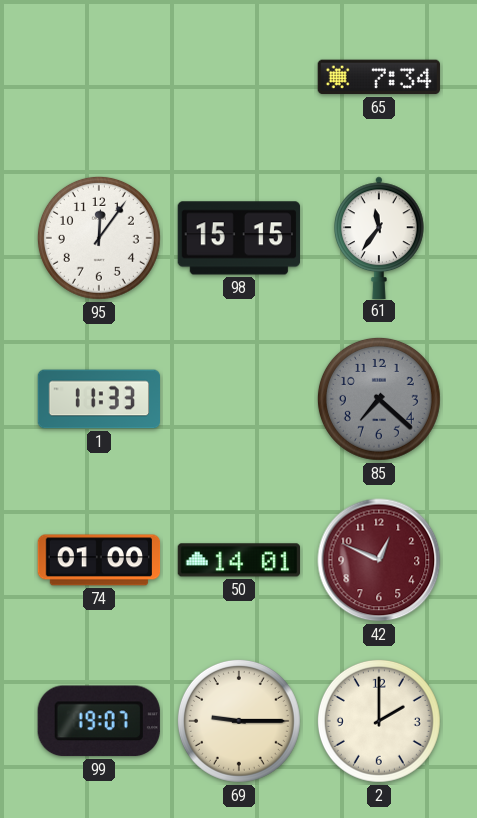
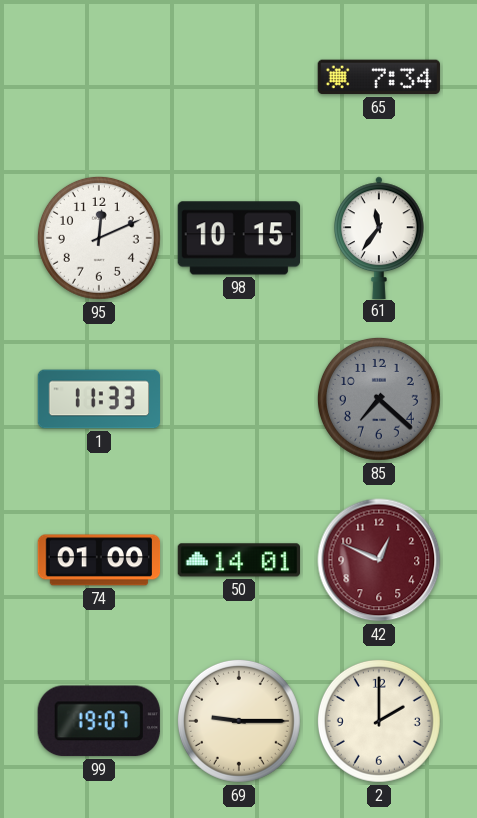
95: 12:06 -> 12:11 (99, 238)
98: 15:15 -> 10:15 (238, 238)
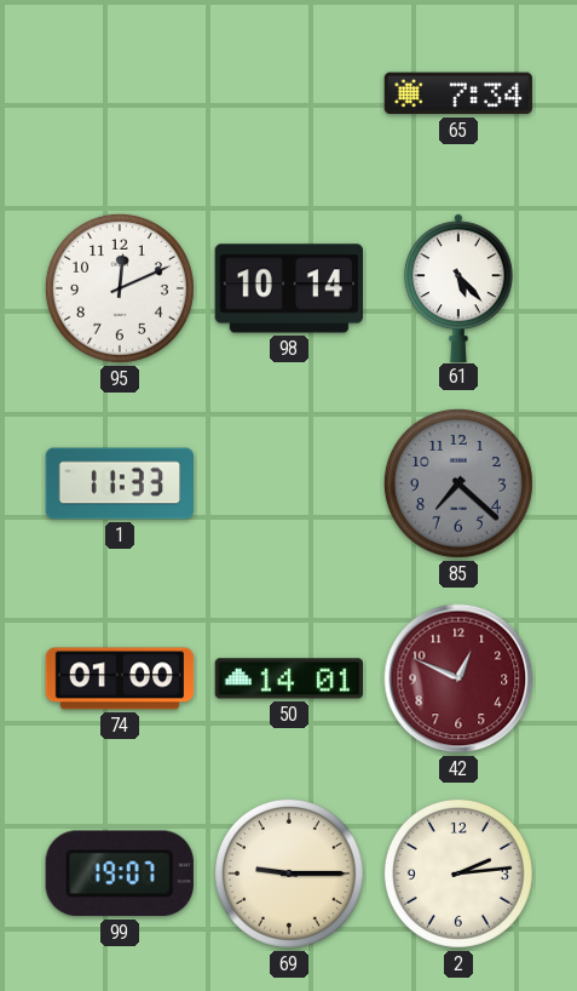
98: 10:15 -> 10:14 (288, 288)
61: 11:36 -> 5:23 (460, 287)
2: 2:00 -> 2:14 (458, 873)
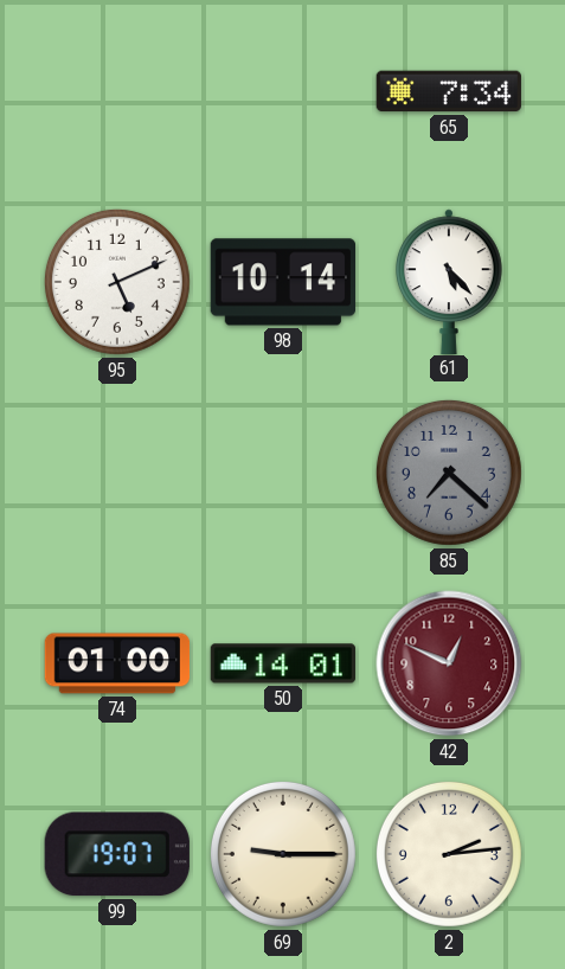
95: 12:11 -> 5:11 (117, 282)
1: 11:33 -> none (120, 483)
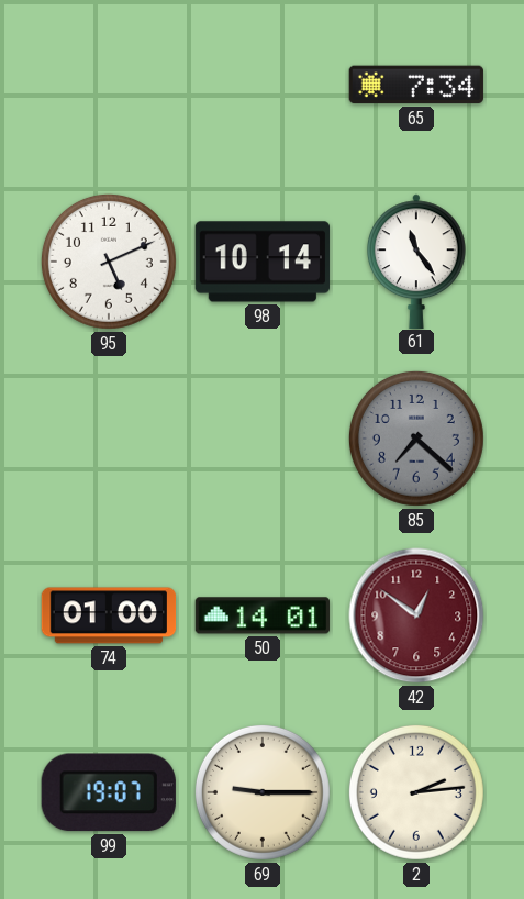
61: 5:23 -> 11:24 (417, 260)
42: 12:49 -> 12:51 (416, 615)
